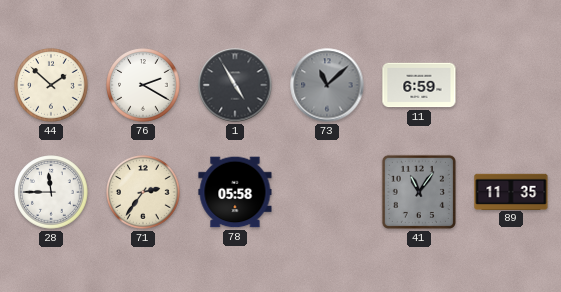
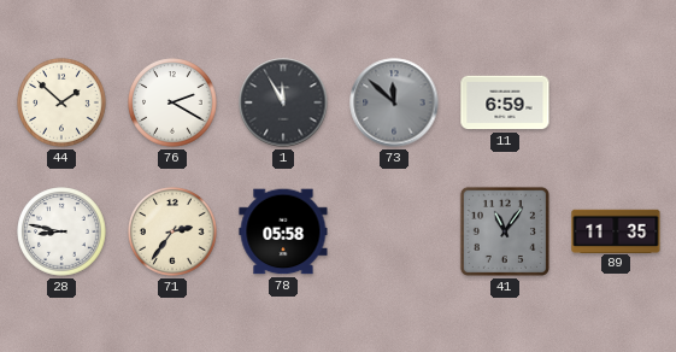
1: 4:55 -> 11:55 (283, 102)
73: 11:08 -> 11:52 (394, 102)
28: 11:45 -> 8:47 (61, 231)
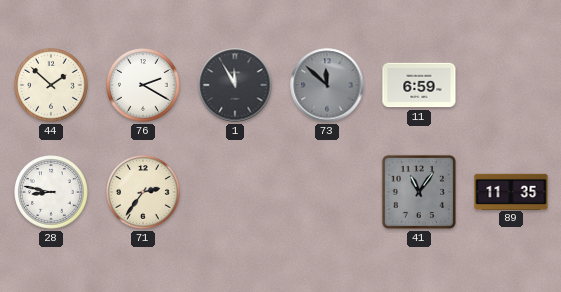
78: 05:58 -> none (283, 231)
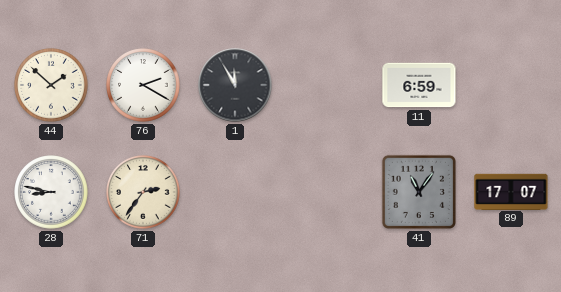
73: 11:52 -> none (327, 85)
89: 11:35 -> 17:07 (511, 191)
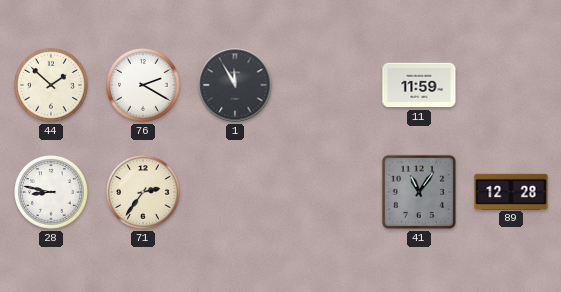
11: 6:59 -> 11:59 (419, 85)
89: 17:07 -> 12:28 (511, 191)
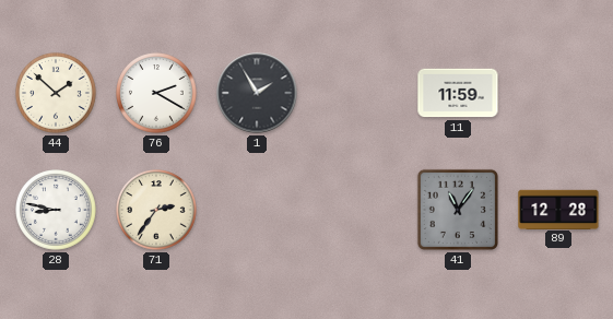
1: 11:55 -> 1:55 (257, 93)
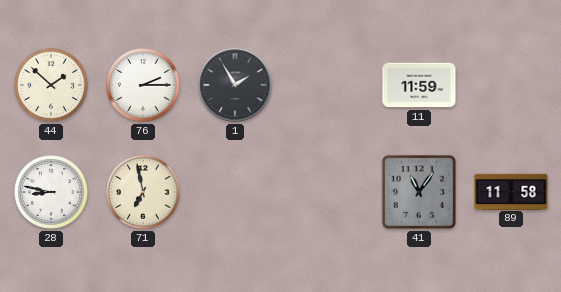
76: 2:20 -> 2:15 (143, 85)
71: 2:36 -> 6:58 (143, 192)
89: 12:28 -> 11:58 (511, 191)
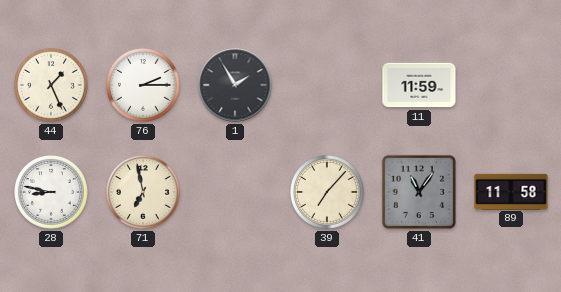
44: 1:52 -> 1:26 (51, 85)
39: none -> 7:07 (327, 192)
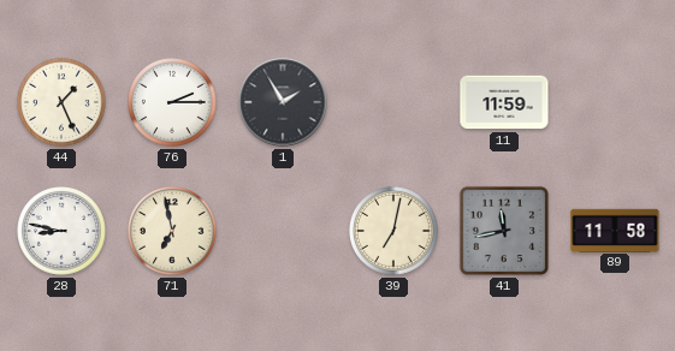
39: 7:07 -> 7:02 (393, 231)
41: 11:06 -> 11:43 (504, 231)
